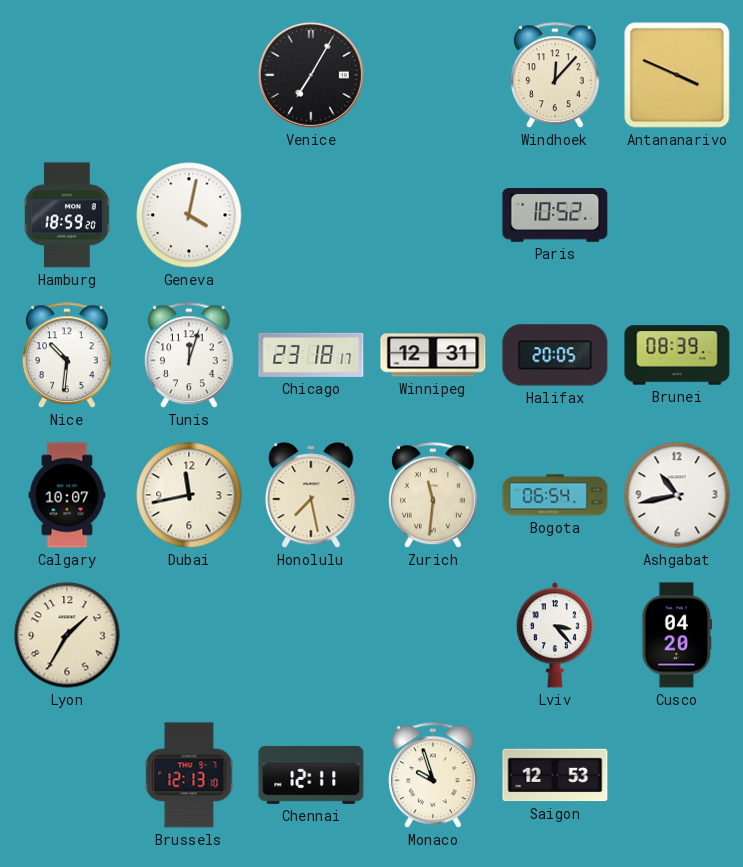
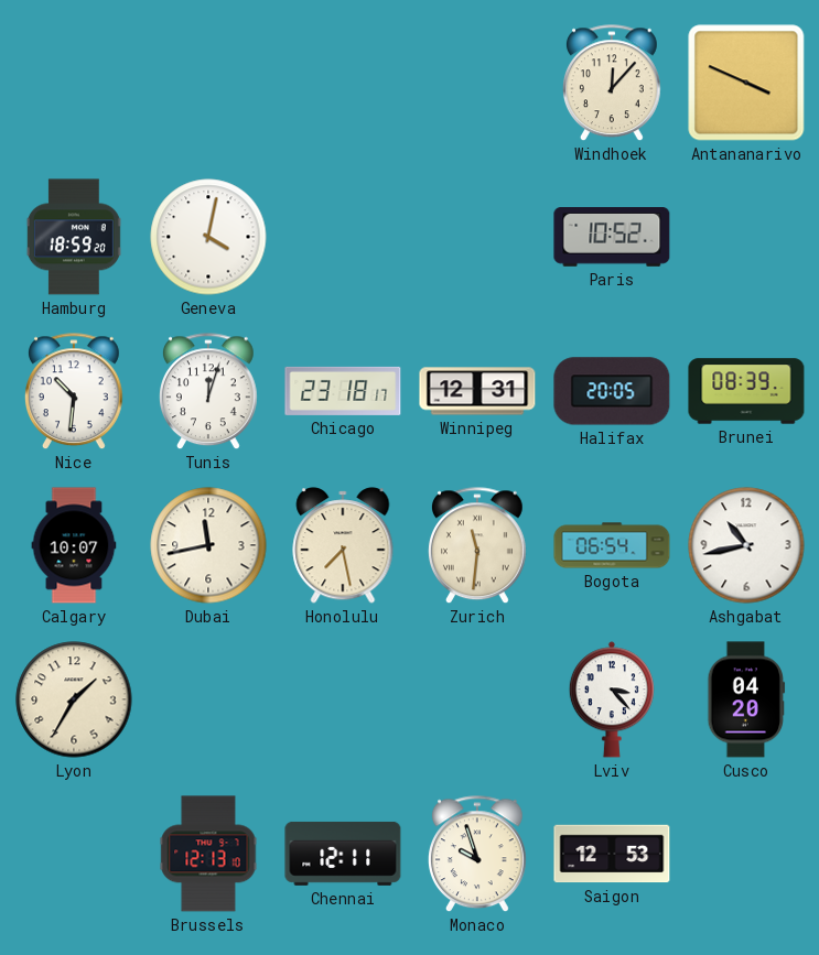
Venice: 7:05 -> none (311, 75)
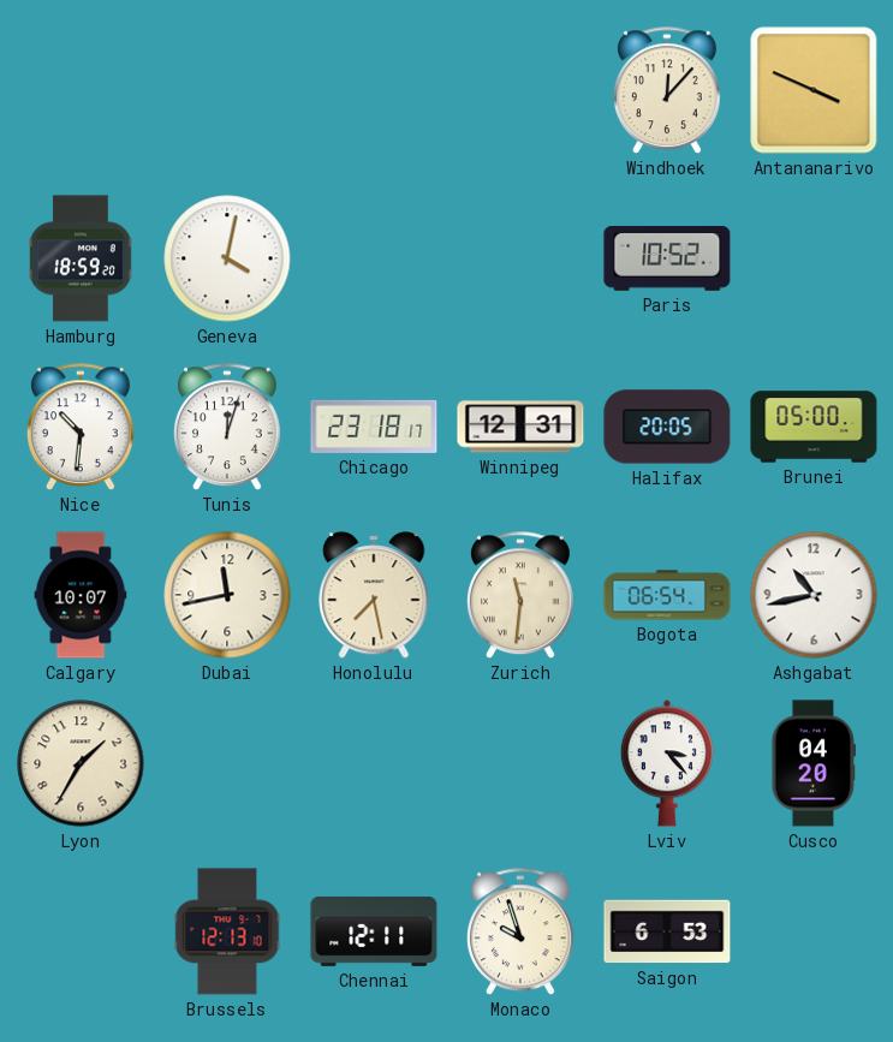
Brunei: 08:39 -> 05:00 (814, 427)
Saigon: 12:53 -> 6:53 (667, 931)
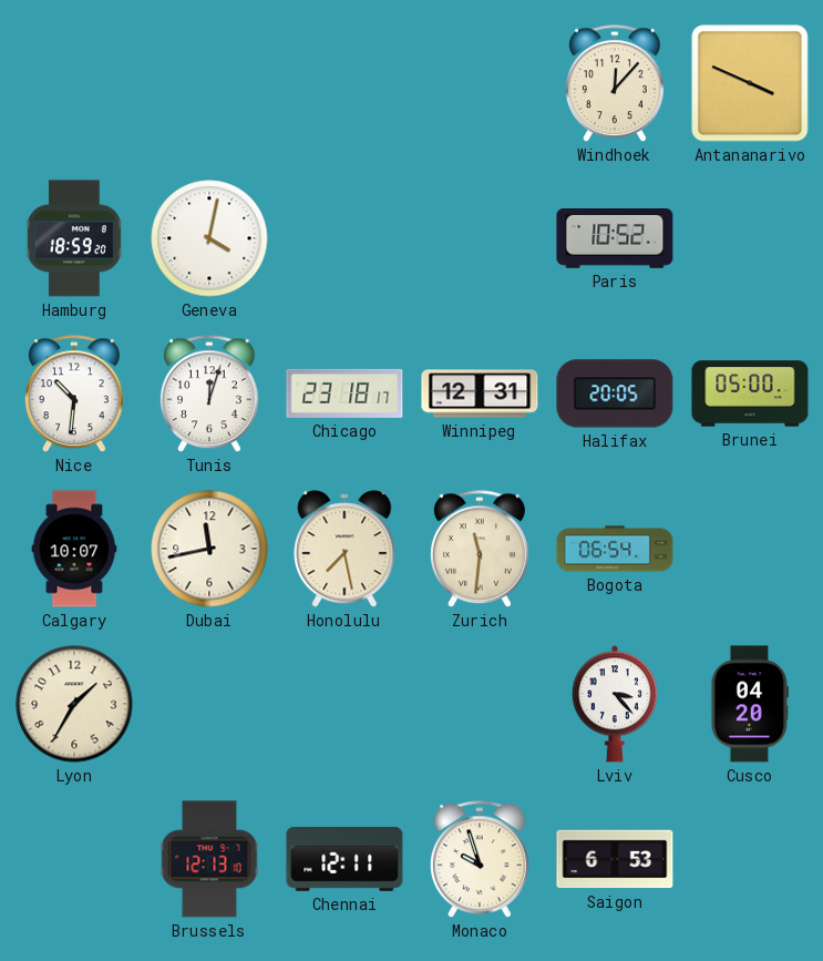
Ashgabat: 10:43 -> none (814, 595)
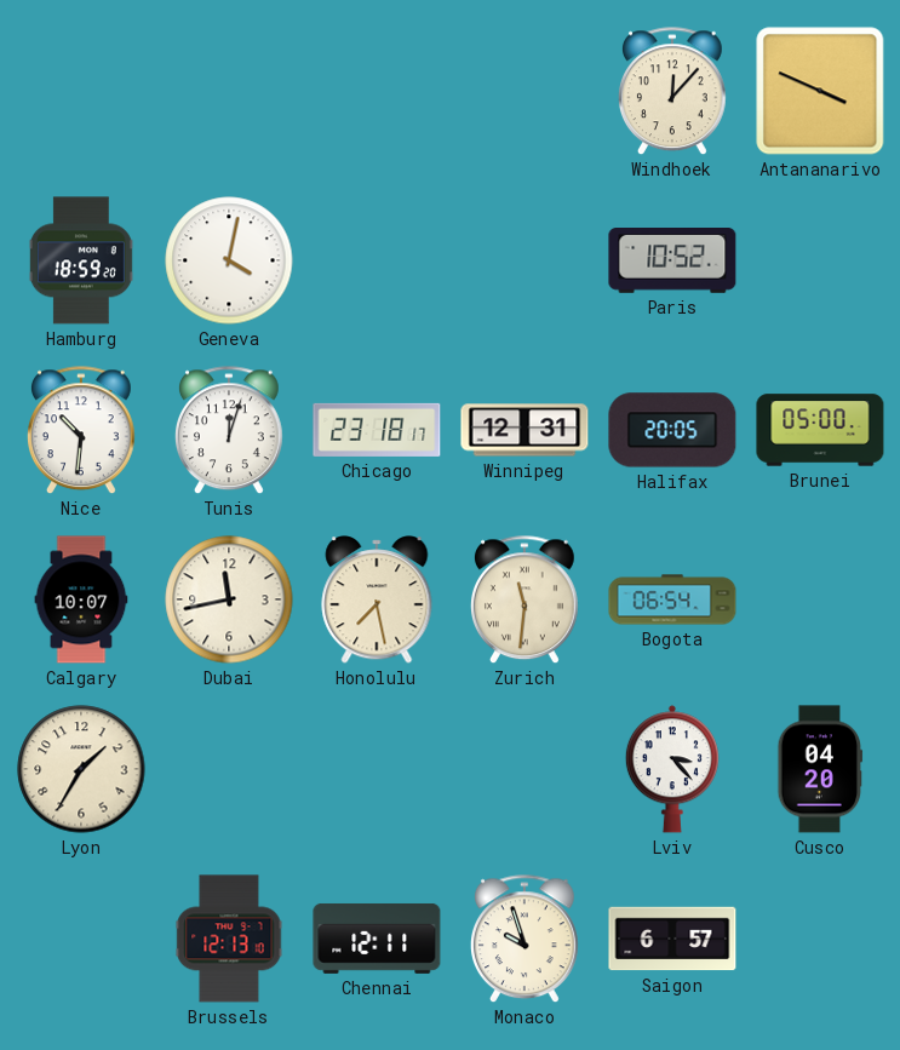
Saigon: 6:53 -> 6:57 (672, 939)
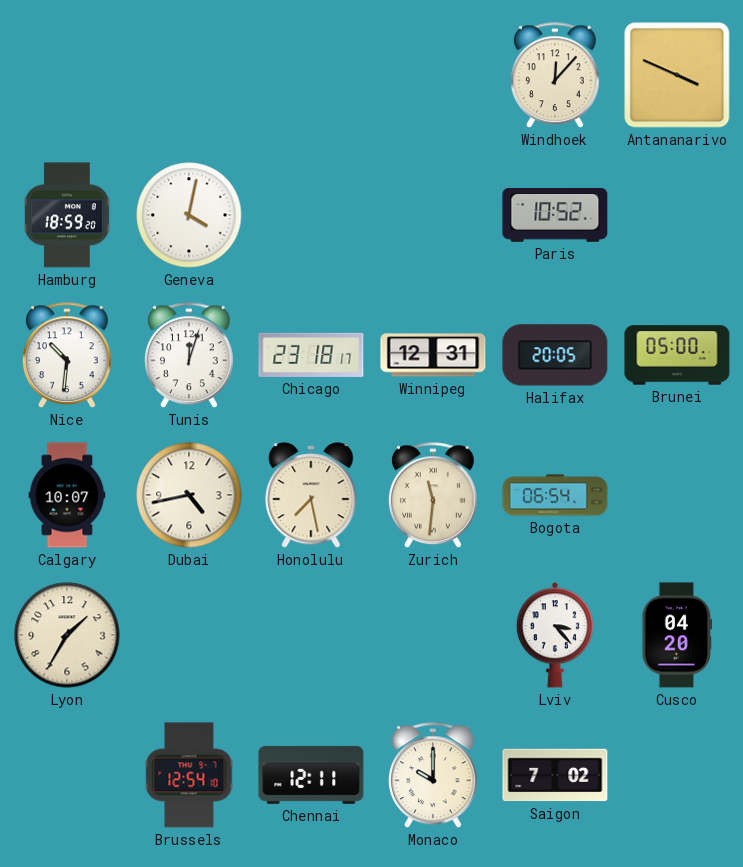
Dubai: 11:43 -> 4:43 (189, 495)
Brussels: 12:13 -> 12:54 (189, 775)
Monaco: 9:57 -> 10:00 (434, 776)
Saigon: 6:57 -> 7:02 (555, 775)
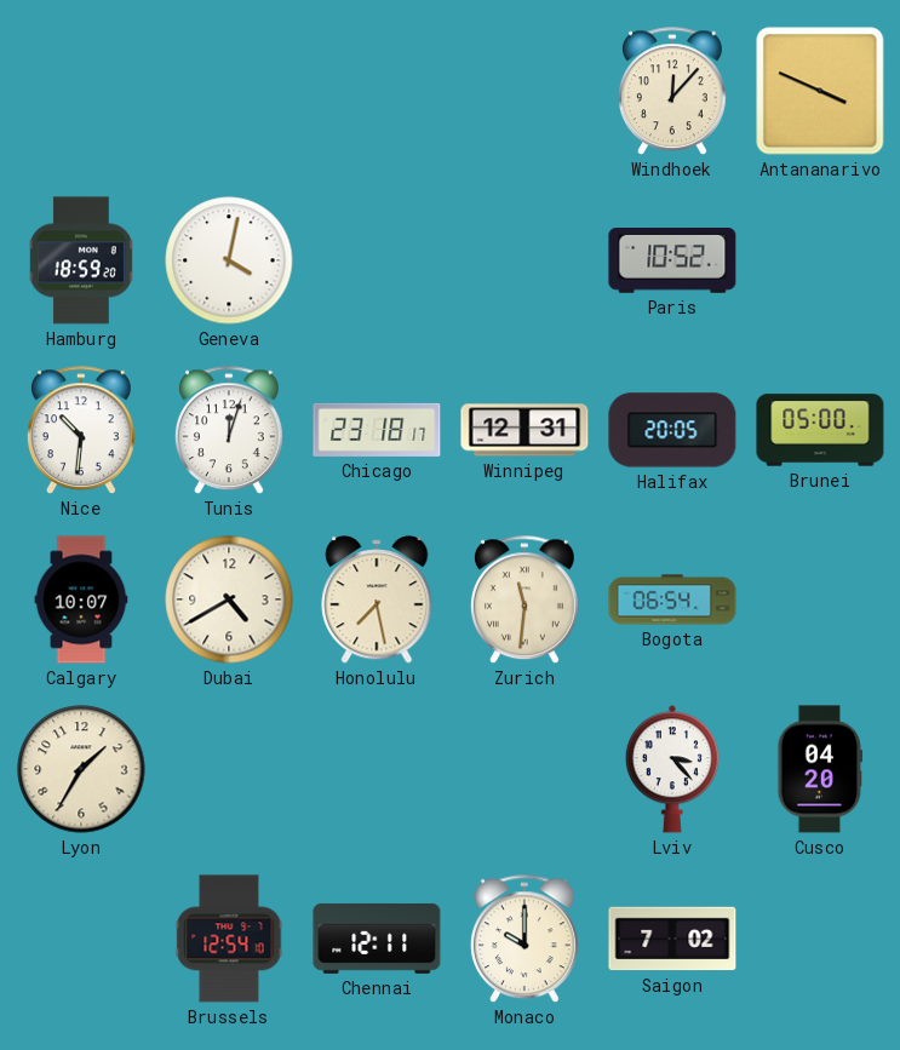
Dubai: 4:43 -> 4:40 (229, 599)
